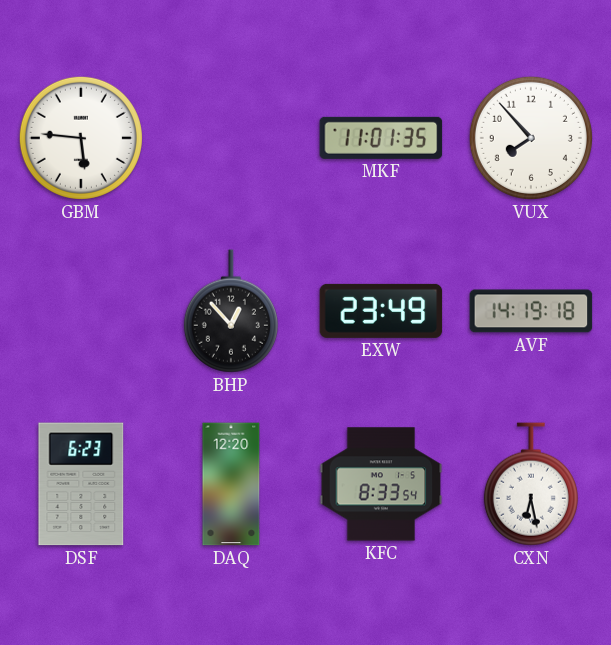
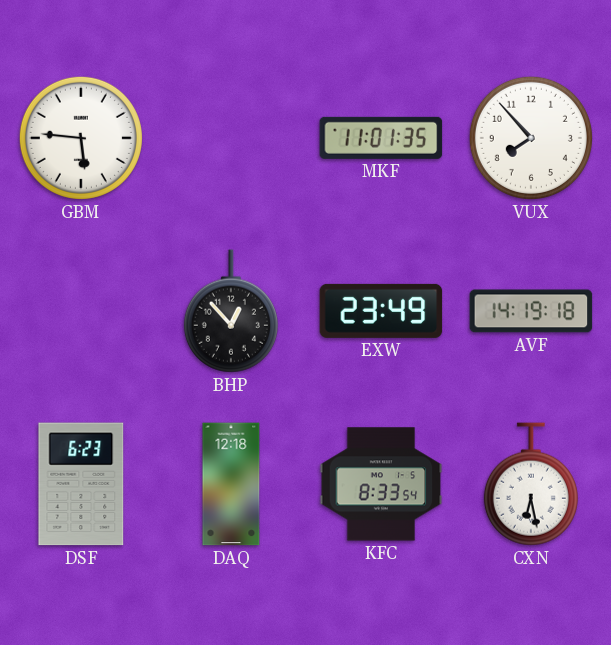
DAQ: 12:20 -> 12:18 (231, 484)
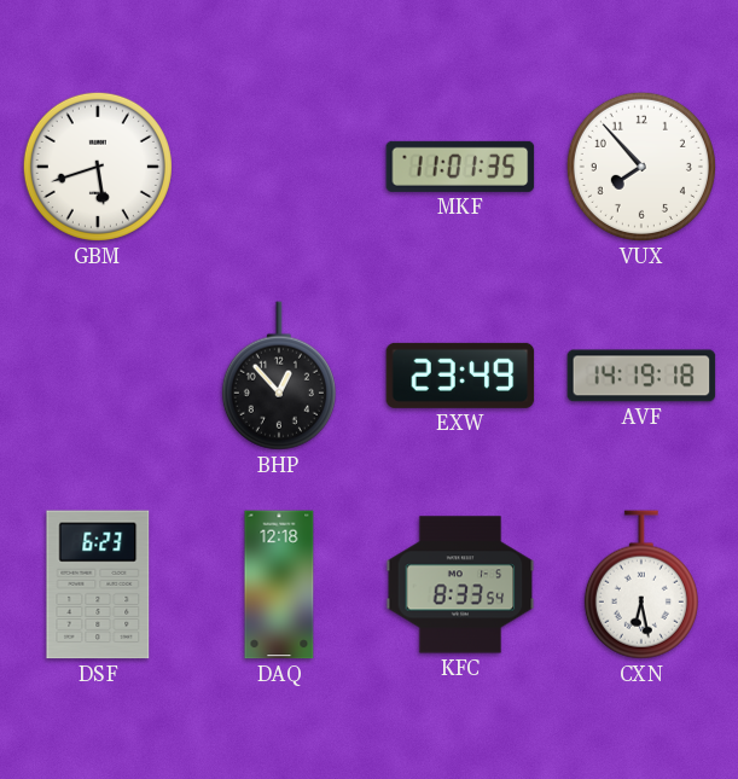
GBM: 5:46 -> 5:42 (98, 167)
